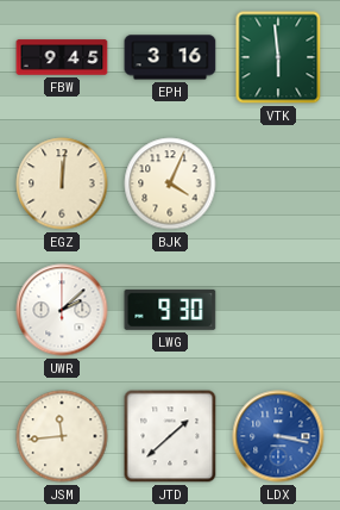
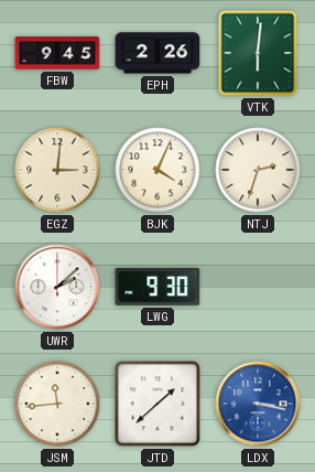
EPH: 3:16 -> 2:26 (157, 53)
VTK: 5:59 -> 6:01 (258, 53)
EGZ: 12:01 -> 3:01 (57, 170)
NTJ: none -> 2:33 (258, 170)
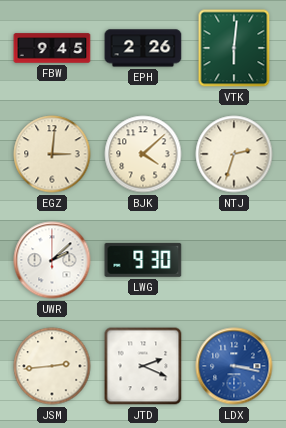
BJK: 4:04 -> 4:08 (143, 154)
JSM: 11:44 -> 2:44 (52, 366)
JTD: 1:38 -> 2:19 (143, 366)
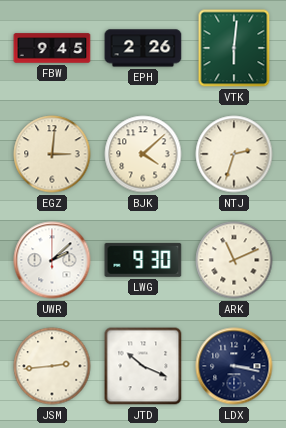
ARK: none -> 11:11 (234, 260)
JTD: 2:19 -> 10:19 (143, 366)
LDX dial: blue -> navy (234, 366)
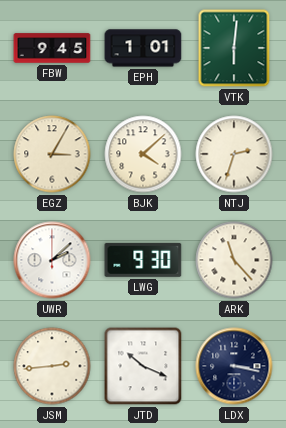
EPH: 2:26 -> 1:01 (143, 48)
EGZ: 3:01 -> 3:05 (52, 154)
ARK: 11:11 -> 11:23 (234, 260)
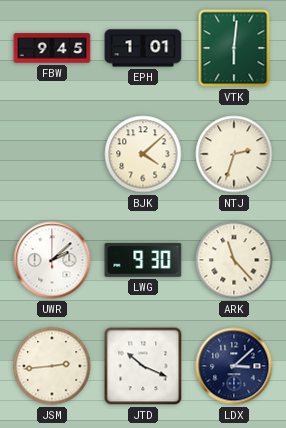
EGZ: 3:05 -> none (52, 154)
LDX: 3:17 -> 3:08 (234, 366)
